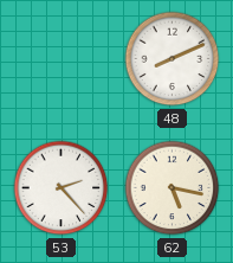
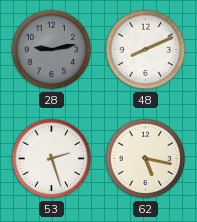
28: none -> 9:13 (52, 50)
53: 2:23 -> 2:27 (52, 159)
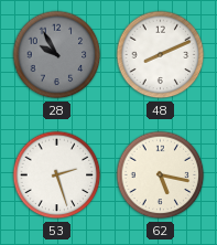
28: 9:13 -> 9:55 (57, 55)
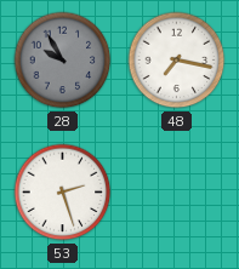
48: 8:11 -> 7:17 (177, 61)
62: 5:17 -> none (161, 175)
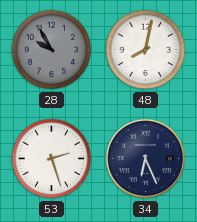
48: 7:17 -> 8:02 (146, 50)
34: none -> 6:26 (146, 159)
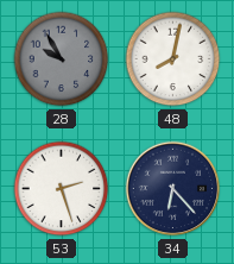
34: 6:26 -> 6:23 (173, 189)
